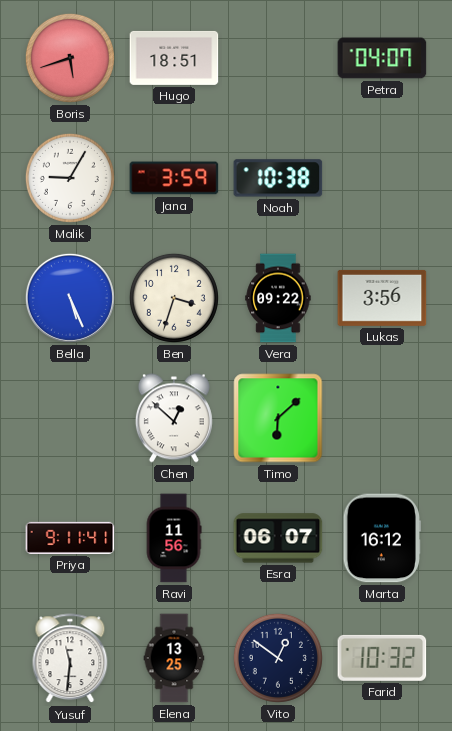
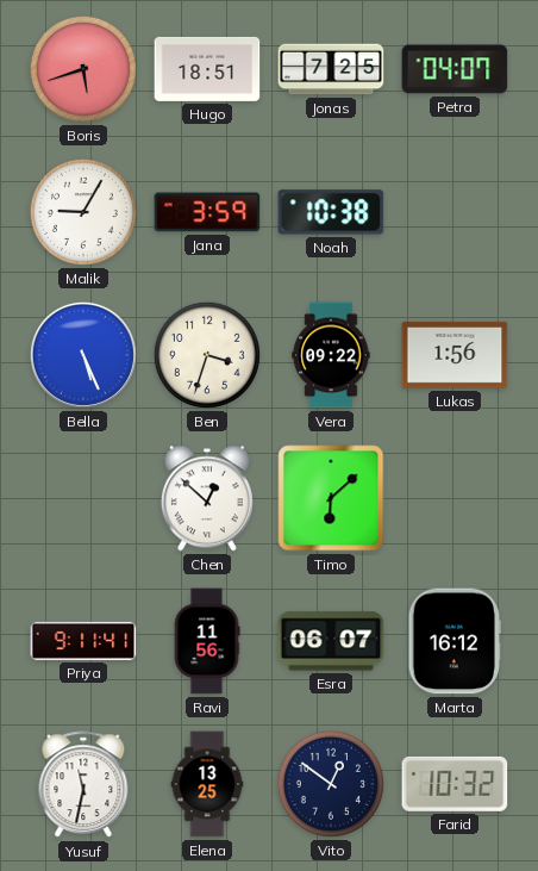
Jonas: none -> 7:25 (331, 69)
Lukas: 3:56 -> 1:56 (455, 355)
Yusuf: 11:31 -> 11:32 (83, 785)
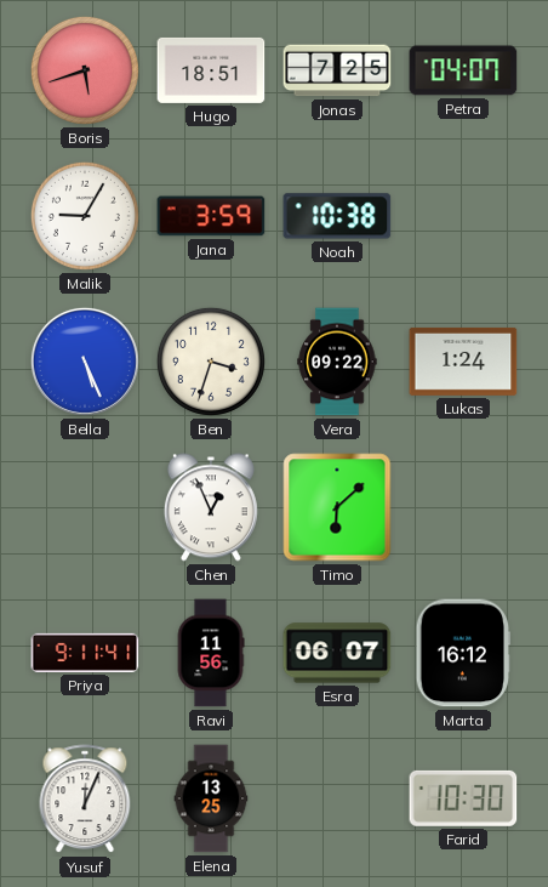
Lukas: 1:56 -> 1:24 (463, 362)
Chen: 12:52 -> 12:56 (211, 507)
Yusuf: 11:32 -> 12:04 (85, 800)
Vito: 12:51 -> none (331, 784)
Farid: 10:32 -> 10:30 (463, 798)
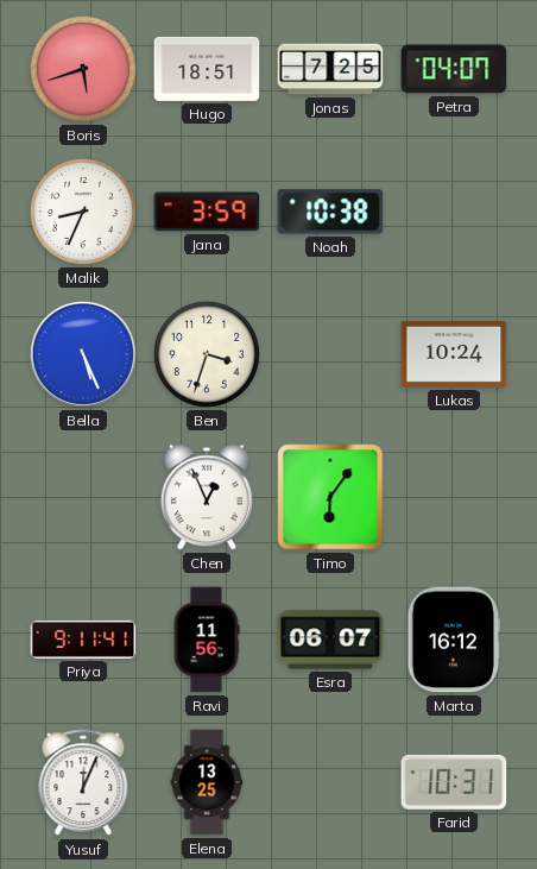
Malik: 9:05 -> 8:34 (83, 212)
Vera: 09:22 -> none (337, 362)
Lukas: 1:24 -> 10:24 (454, 354)
Timo: 6:08 -> 6:06 (330, 497)
Farid: 10:30 -> 10:31 (454, 782)
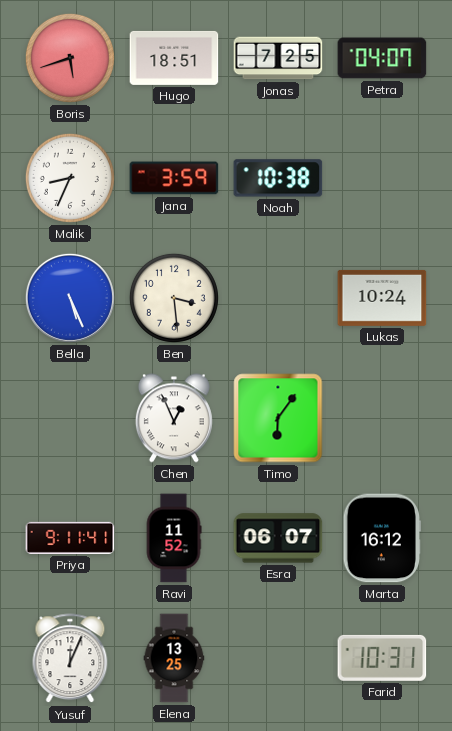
Ben: 3:33 -> 3:29 (174, 298)
Ravi: 11:56 -> 11:52 (174, 538)
